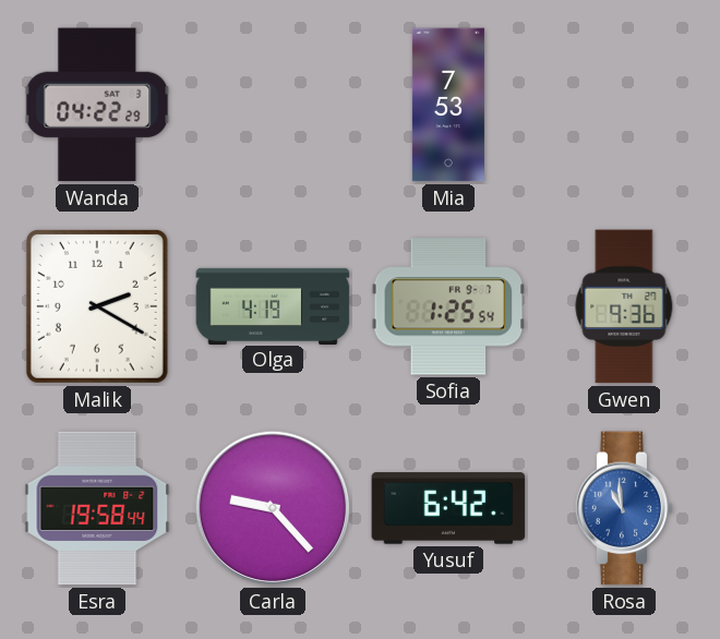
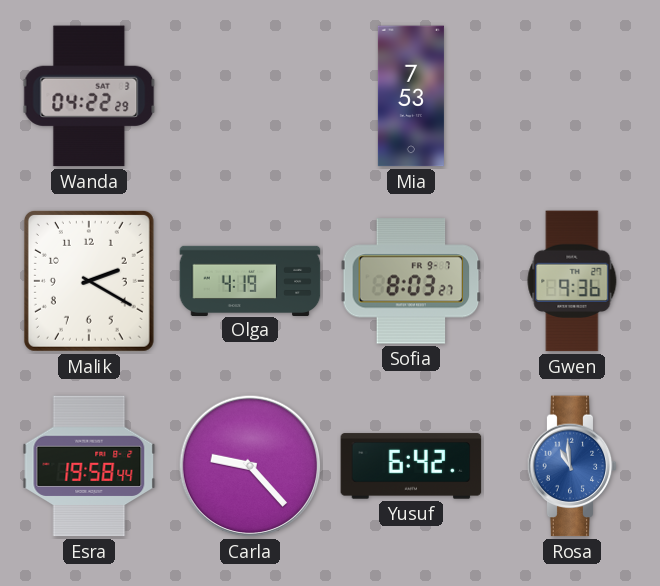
Sofia: 1:25 -> 8:03 (411, 281)
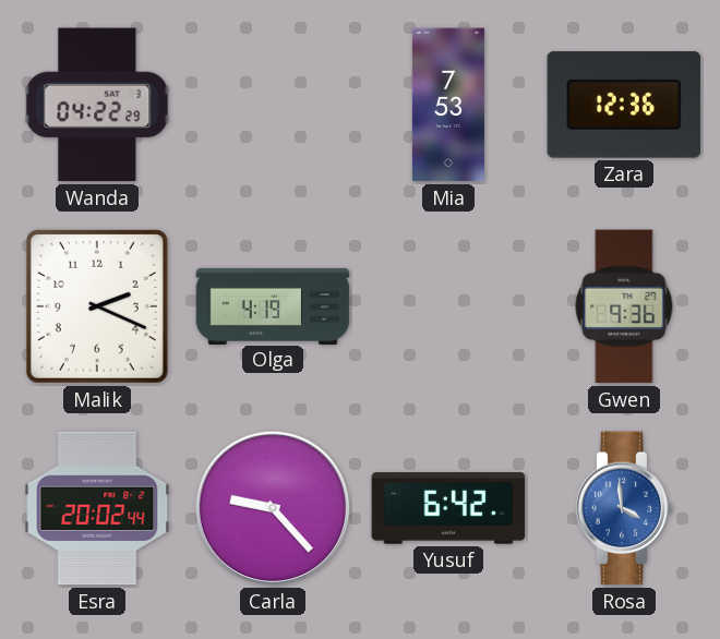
Zara: none -> 12:36 (624, 105)
Malik: 2:20 -> 2:19 (97, 306)
Sofia: 8:03 -> none (411, 281)
Esra: 19:58 -> 20:02 (97, 508)
Rosa: 10:59 -> 3:59 (624, 508)
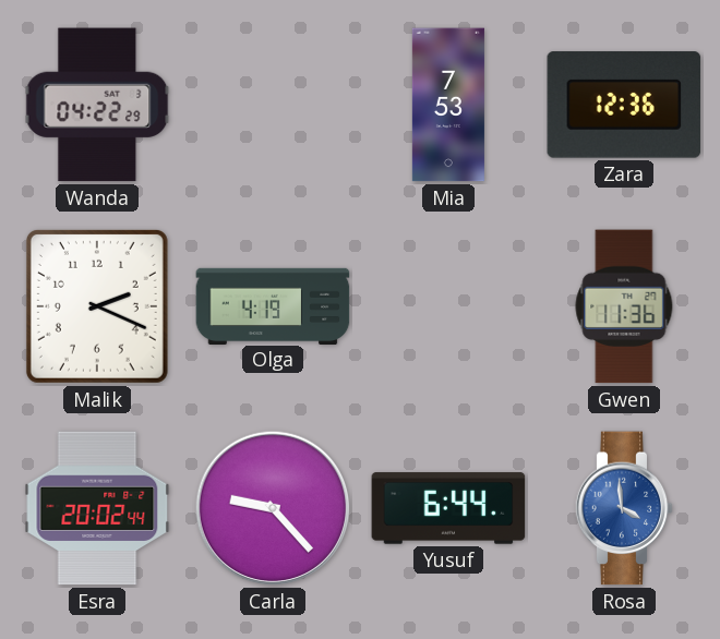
Gwen: 9:36 -> 11:36 (624, 306)
Yusuf: 6:42 -> 6:44 (448, 508)
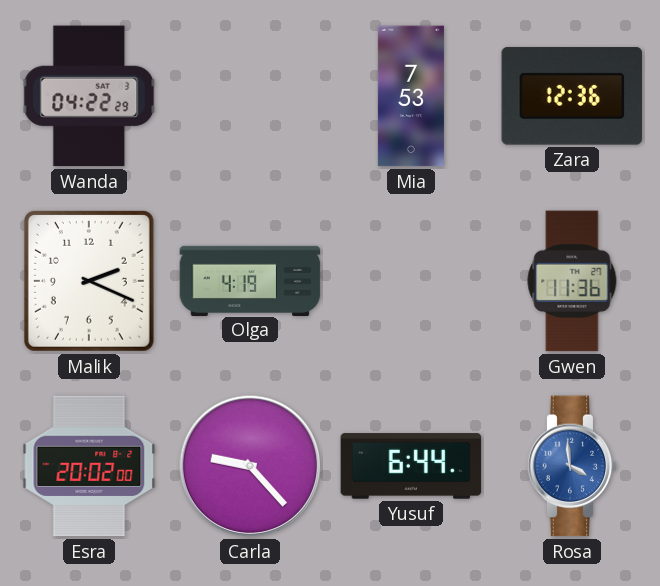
Esra: 20:02:44 -> 20:02:00 (89, 466)
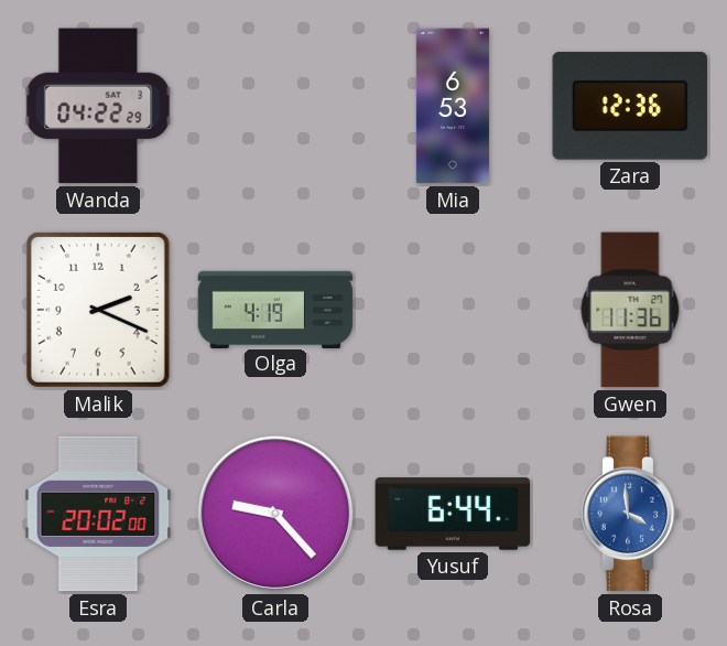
Mia: 7:53 -> 6:53 (453, 106)
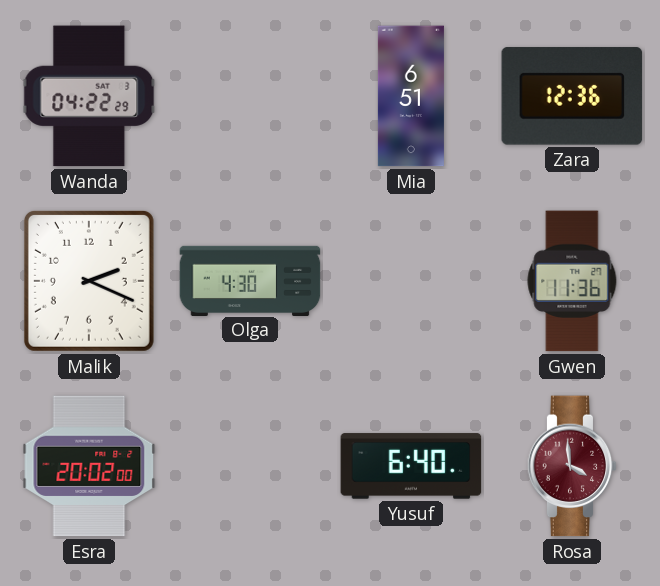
Mia: 6:53 -> 6:51 (411, 96)
Olga: 4:19 -> 4:30 (250, 280)
Carla: 9:23 -> none (275, 514)
Yusuf: 6:44 -> 6:40 (411, 466)
Rosa dial: blue -> burgundy (572, 466)
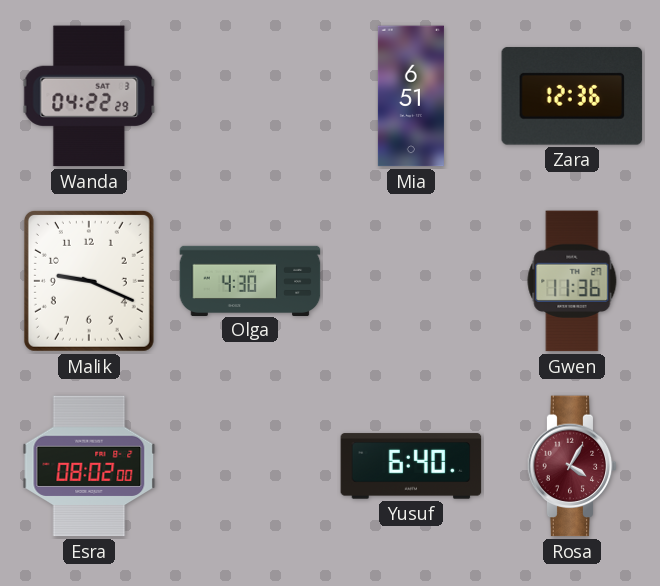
Malik: 2:19 -> 9:19 (89, 281)
Esra: 20:02 -> 08:02 (89, 466)
Rosa: 3:59 -> 4:05 (572, 466)
